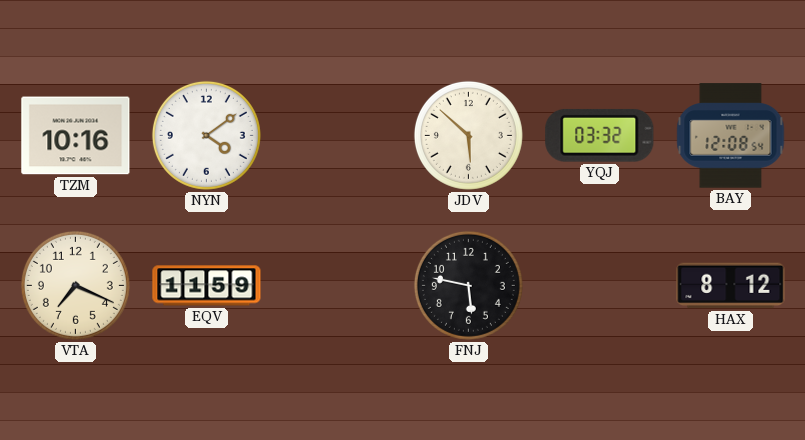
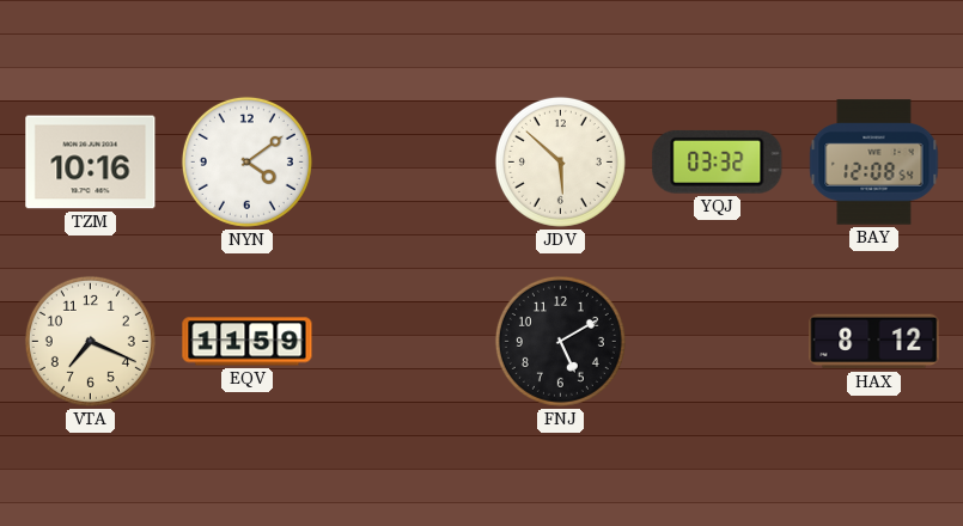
FNJ: 5:47 -> 5:10 (560, 341)
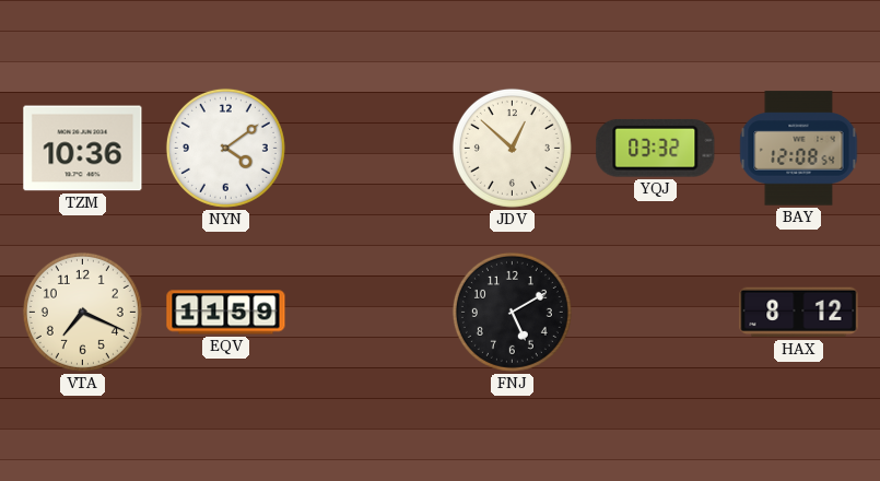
TZM: 10:16 -> 10:36 (83, 149)
JDV: 5:52 -> 12:52 (512, 148)
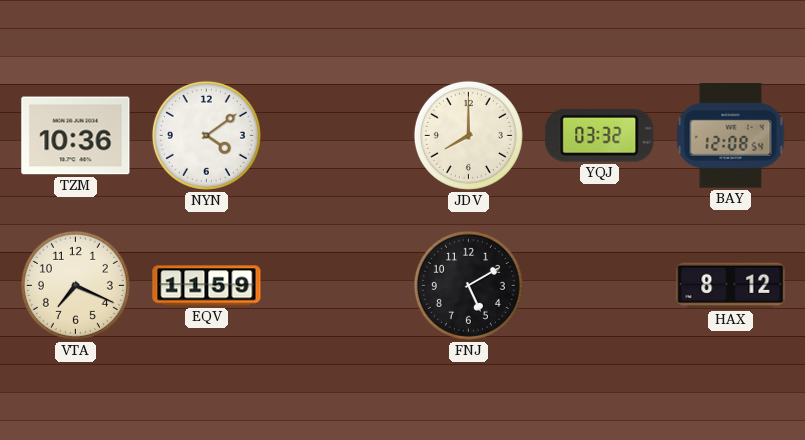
JDV: 12:52 -> 8:00 (468, 135)
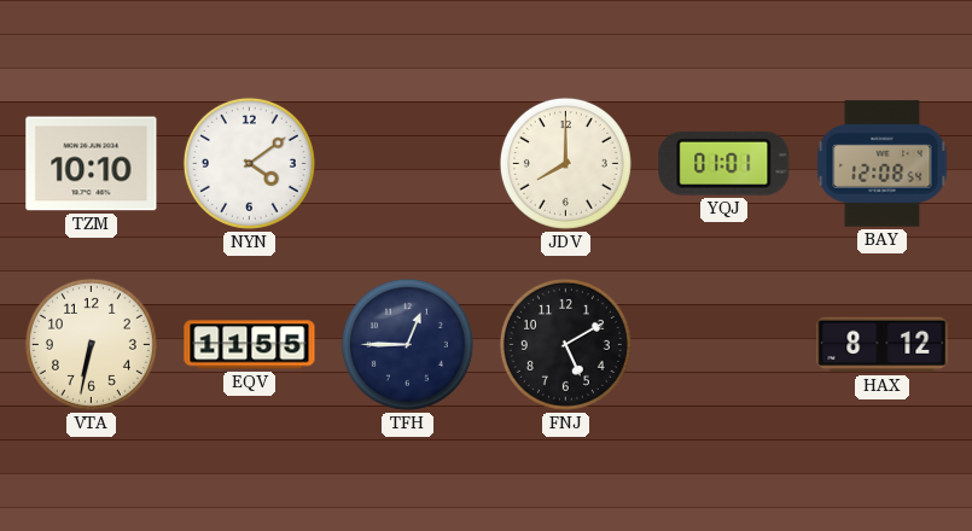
TZM: 10:36 -> 10:10 (92, 164)
YQJ: 03:32 -> 01:01 (724, 163)
VTA: 7:19 -> 6:32 (91, 344)
EQV: 11:59 -> 11:55 (250, 345)
TFH: none -> 12:45 (407, 344)
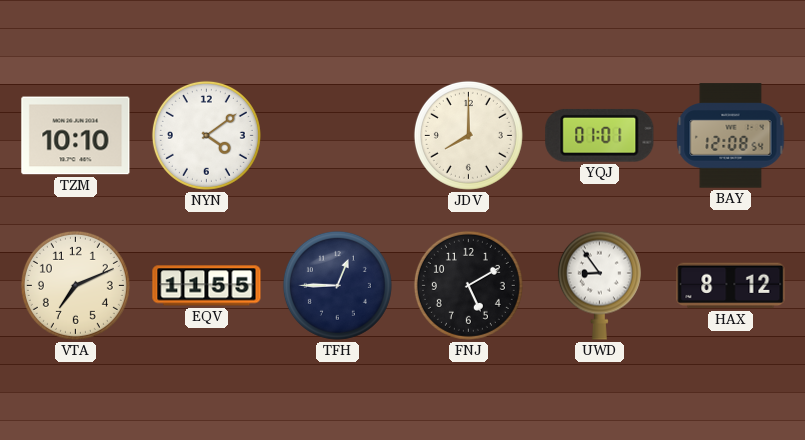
VTA: 6:32 -> 7:11 (75, 285)
UWD: none -> 8:54 (599, 285)
